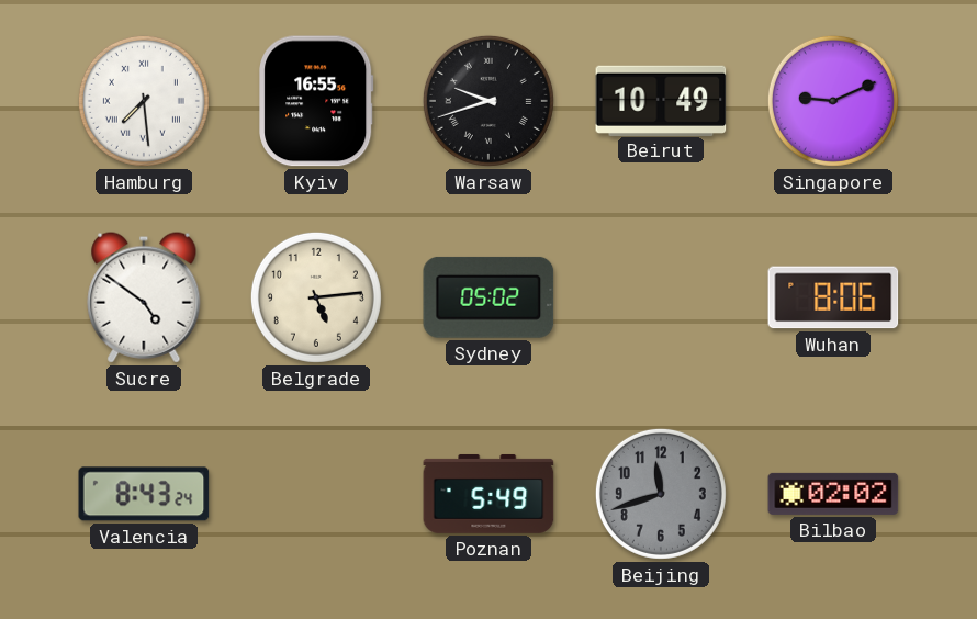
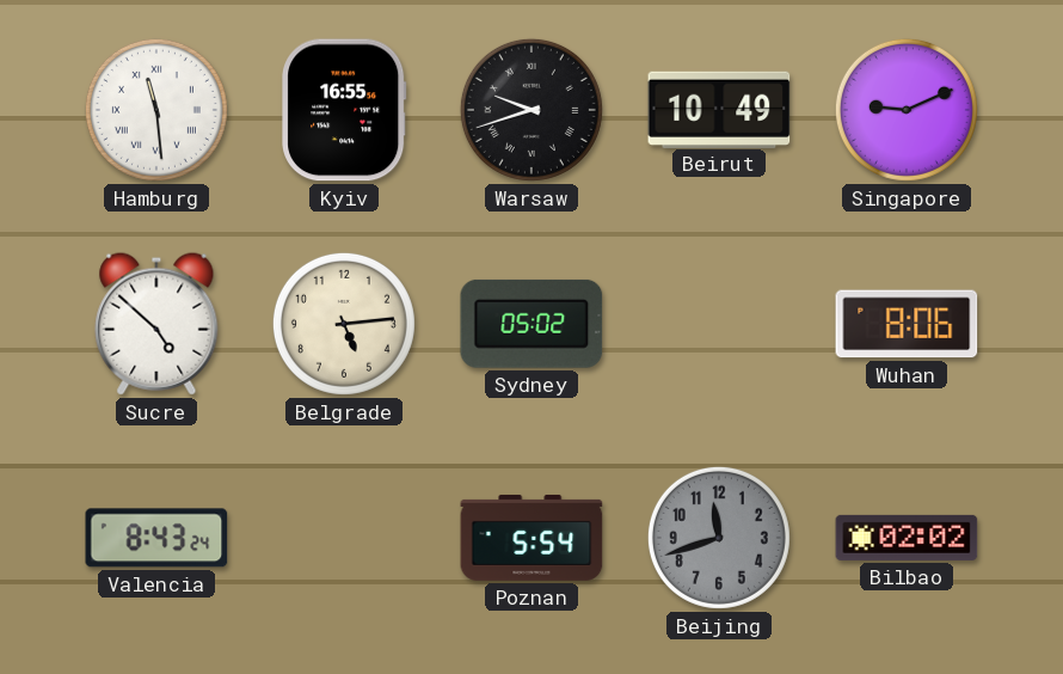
Hamburg: 7:29 -> 11:29 (156, 110)
Sucre: 4:51 -> 4:52 (156, 324)
Poznan: 5:49 -> 5:54 (531, 538)
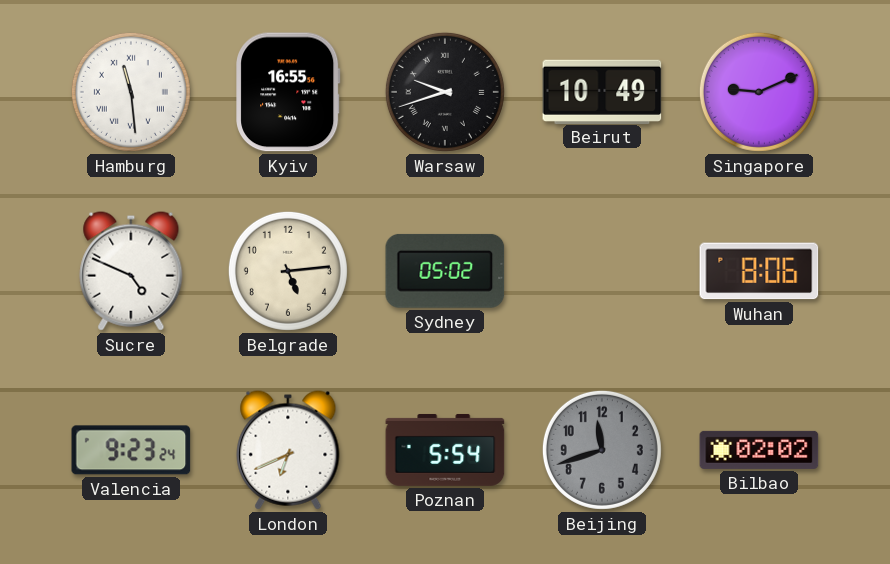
Sucre: 4:52 -> 4:49 (131, 271)
Valencia: 8:43 -> 9:23 (131, 450)
London: none -> 6:41 (288, 450)
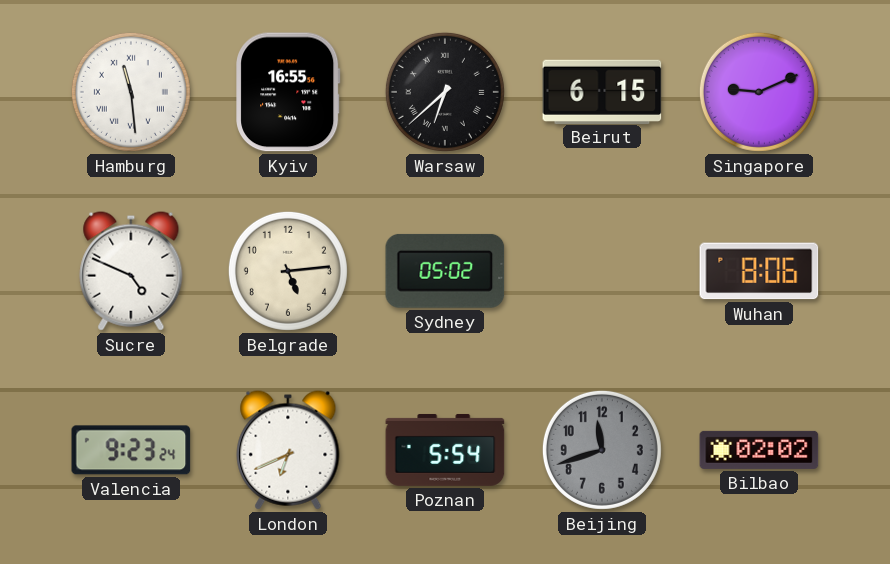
Warsaw: 9:42 -> 6:38 (445, 92)
Beirut: 10:49 -> 6:15 (602, 91)
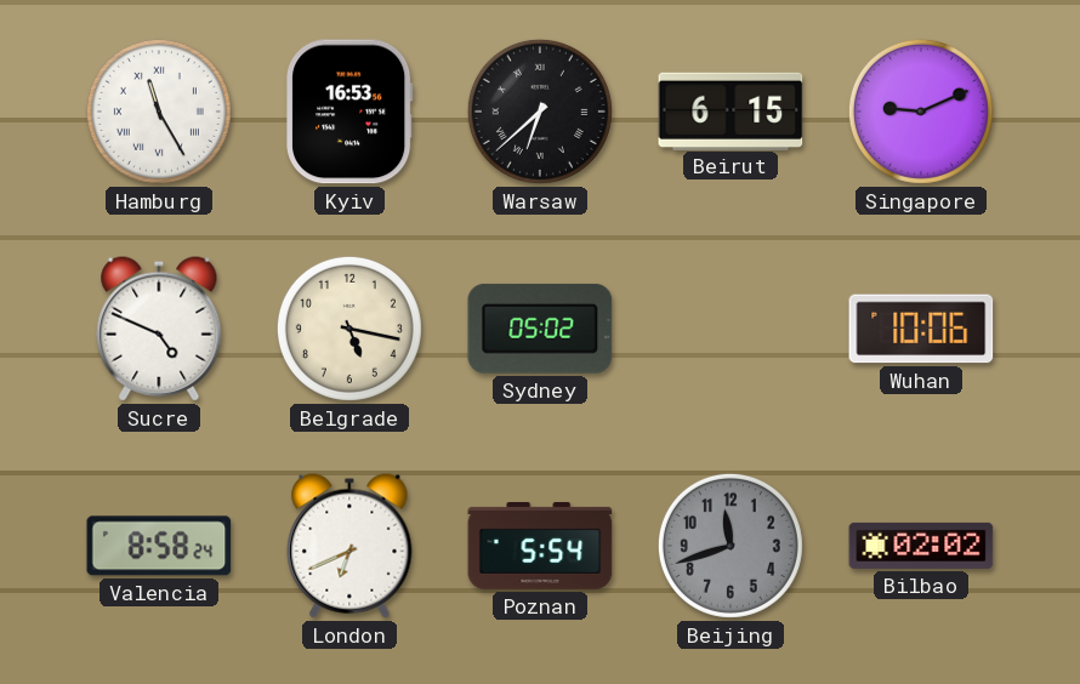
Hamburg: 11:29 -> 11:25 (159, 112)
Kyiv: 16:55 -> 16:53 (349, 112)
Belgrade: 5:14 -> 5:17 (349, 329)
Wuhan: 8:06 -> 10:06 (921, 329)
Valencia: 9:23 -> 8:58 (159, 546)
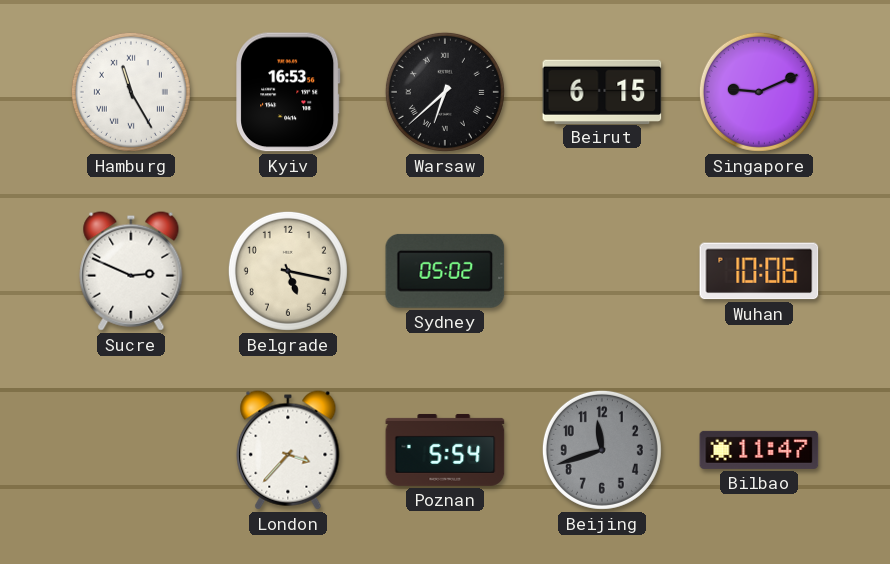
Sucre: 4:49 -> 2:49 (131, 271)
Valencia: 8:58 -> none (159, 546)
London: 6:41 -> 3:37 (288, 450)
Bilbao: 02:02 -> 11:47 (759, 450)
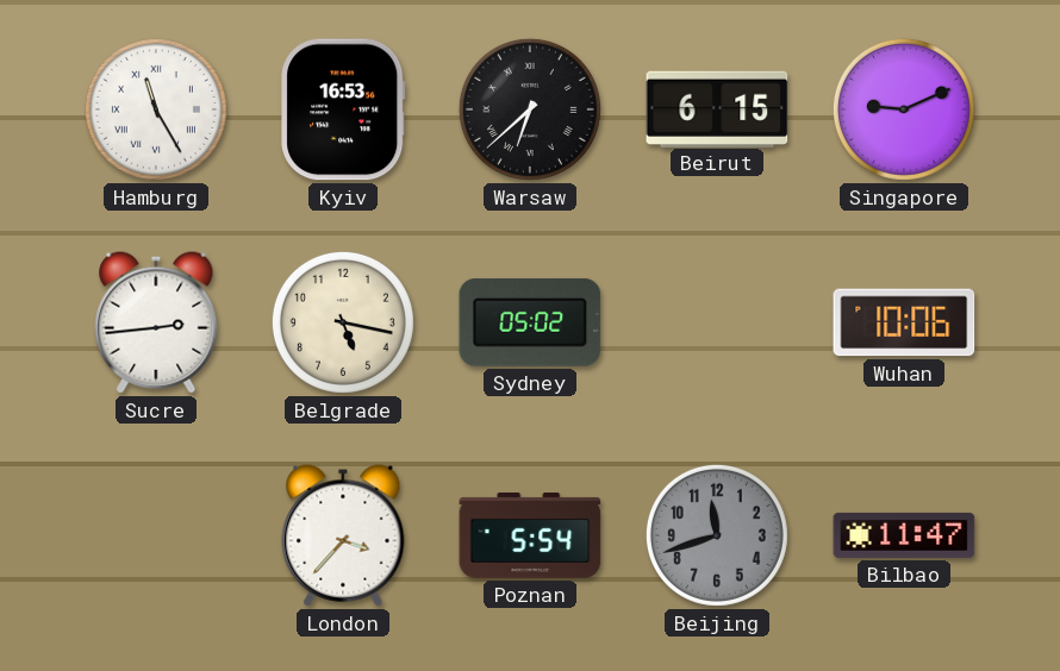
Sucre: 2:49 -> 2:44 (156, 322)
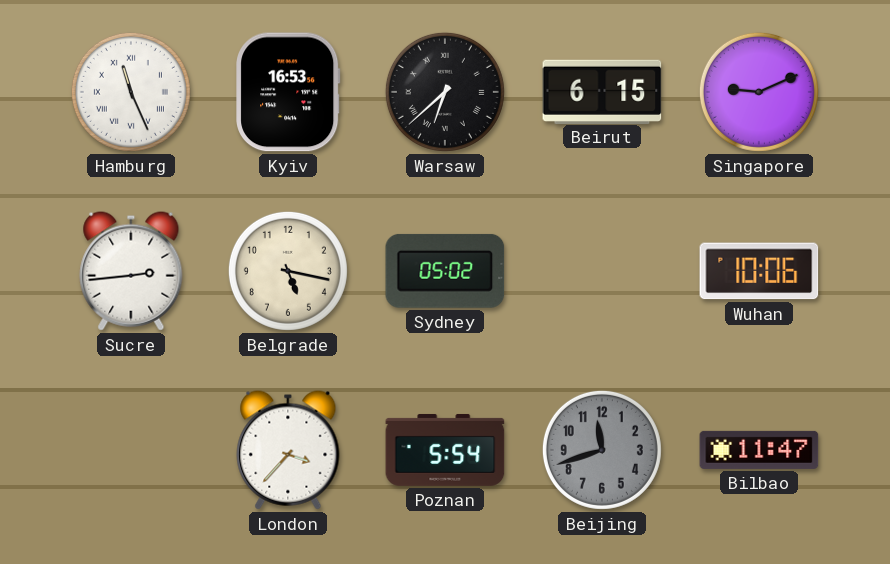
Hamburg: 11:25 -> 11:26 (131, 92)
